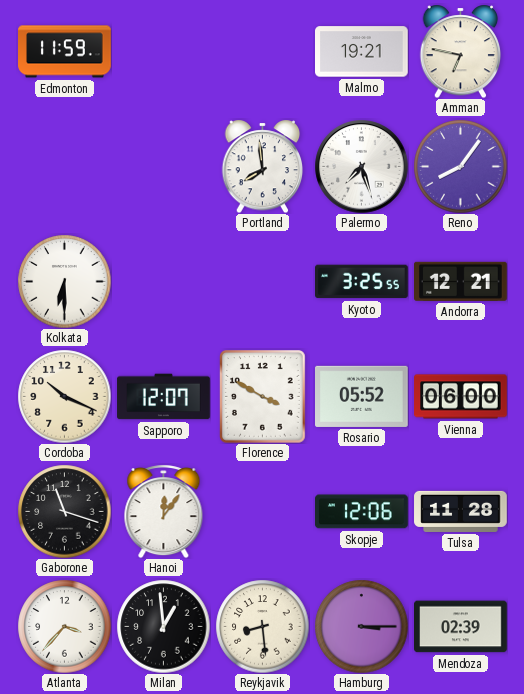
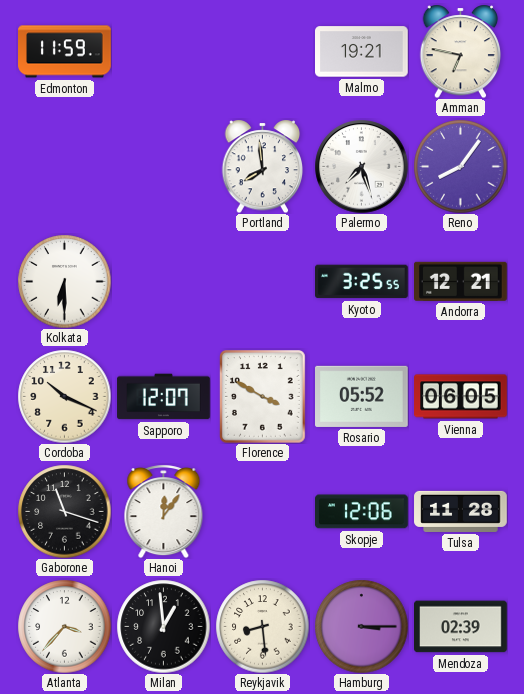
Vienna: 06:00 -> 06:05 (461, 397)
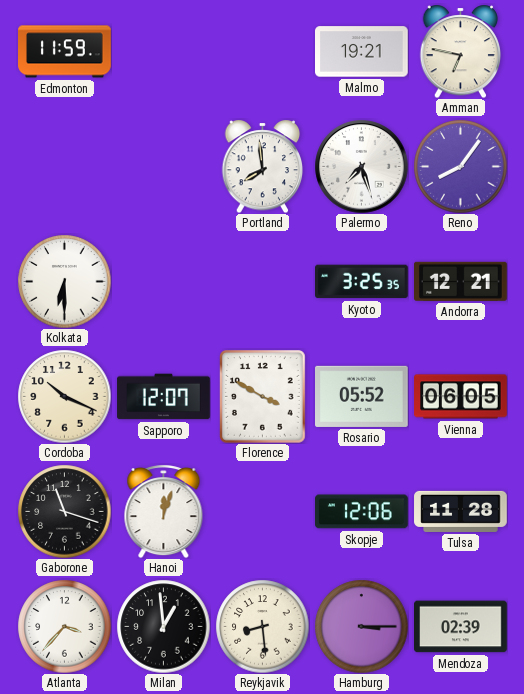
Kyoto: 3:25:55 -> 3:25:35 (362, 282)
Hanoi: 12:06 -> 12:03 (164, 512)
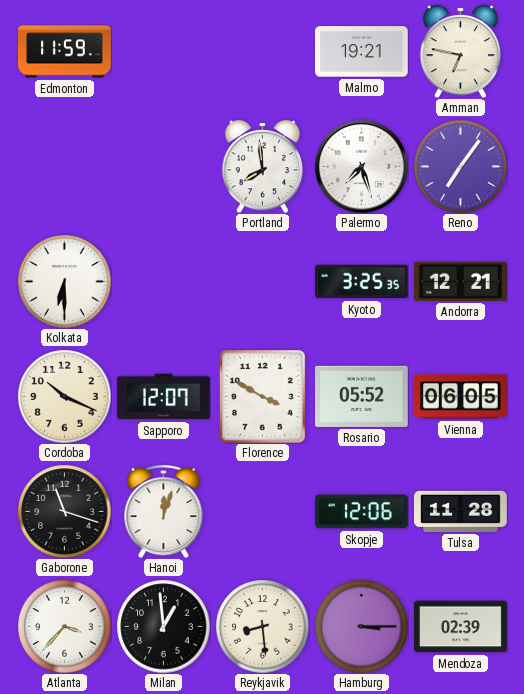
Reno: 8:06 -> 7:06 (460, 166)
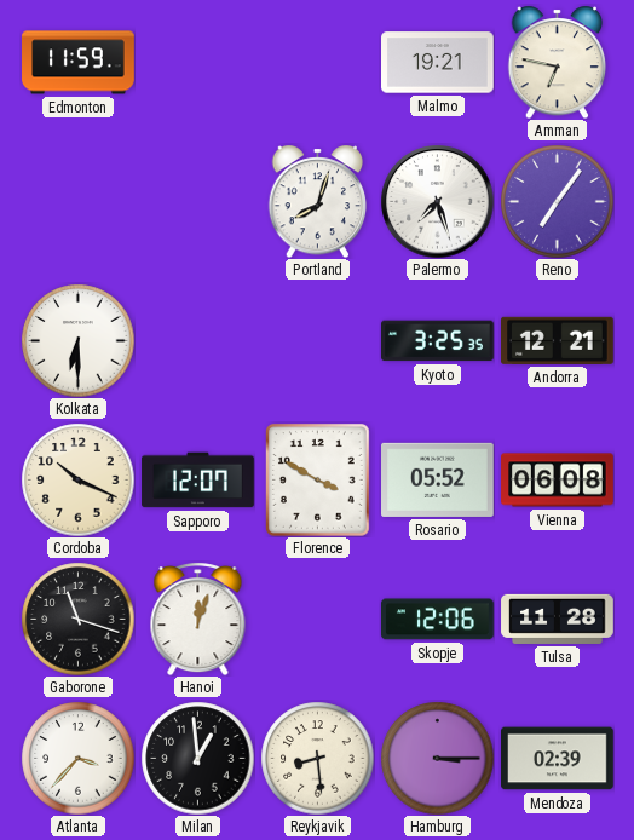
Portland: 7:59 -> 8:03 (318, 201)
Vienna: 06:05 -> 06:08 (558, 481)
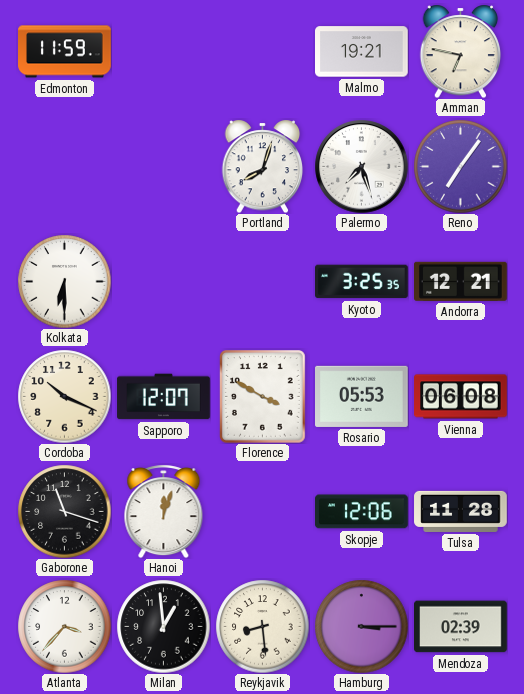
Rosario: 05:52 -> 05:53 (362, 396)
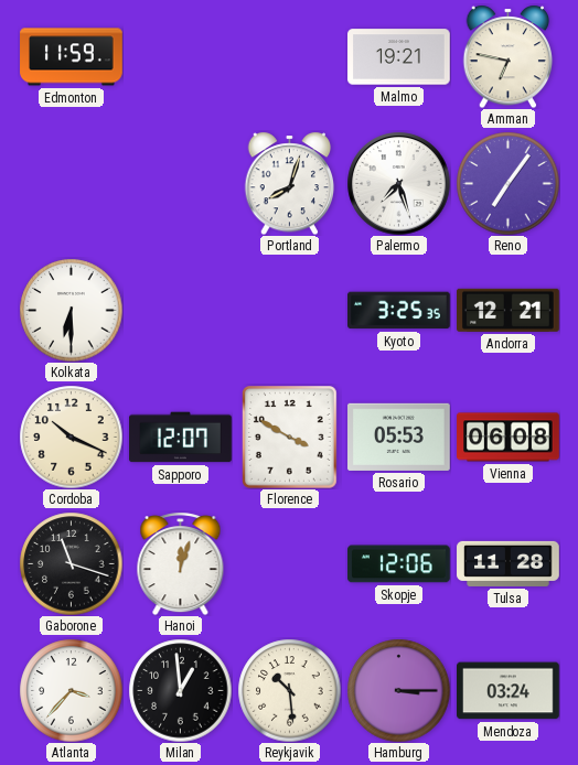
Reykjavik: 8:29 -> 10:29 (289, 690)
Mendoza: 02:39 -> 03:24 (509, 691)
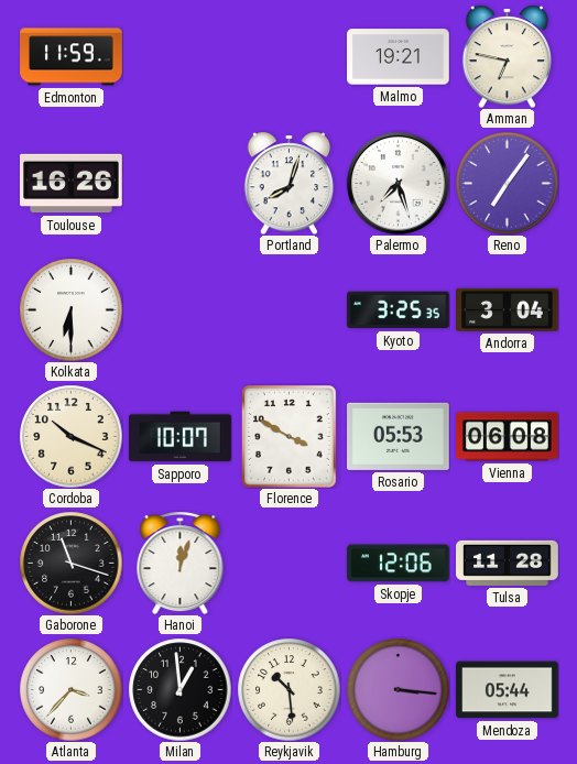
Toulouse: none -> 16:26 (72, 184)
Andorra: 12:21 -> 3:04 (508, 309)
Sapporo: 12:07 -> 10:07 (181, 437)
Hamburg: 3:15 -> 3:16 (398, 689)
Mendoza: 03:24 -> 05:44 (508, 690)
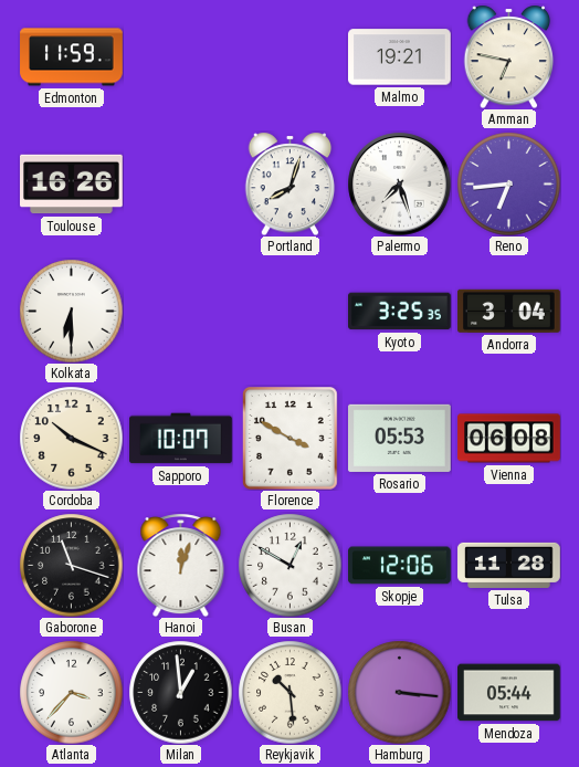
Reno: 7:06 -> 6:44 (508, 183)
Busan: none -> 12:50 (289, 565)
